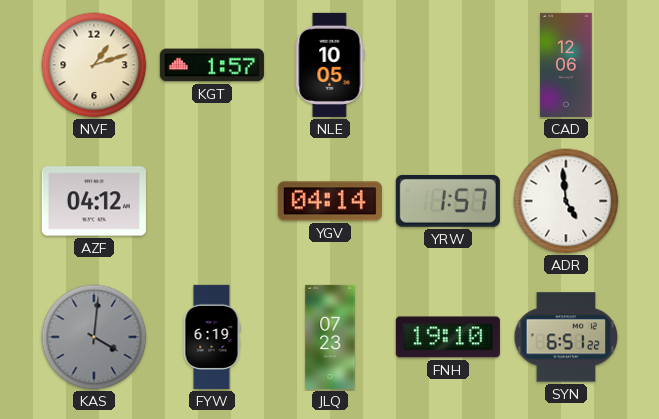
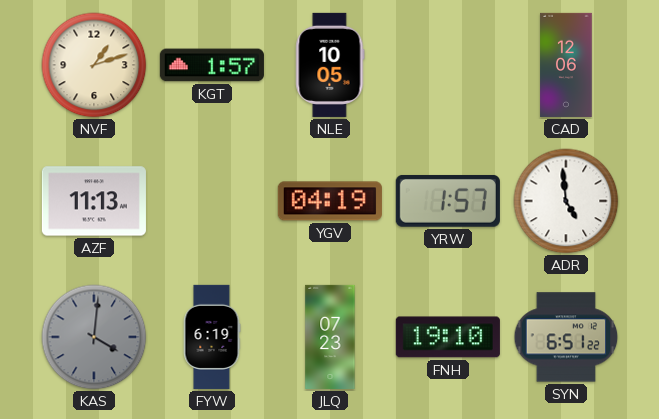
AZF: 04:12 -> 11:13 (94, 201)
YGV: 04:14 -> 04:19 (330, 201)
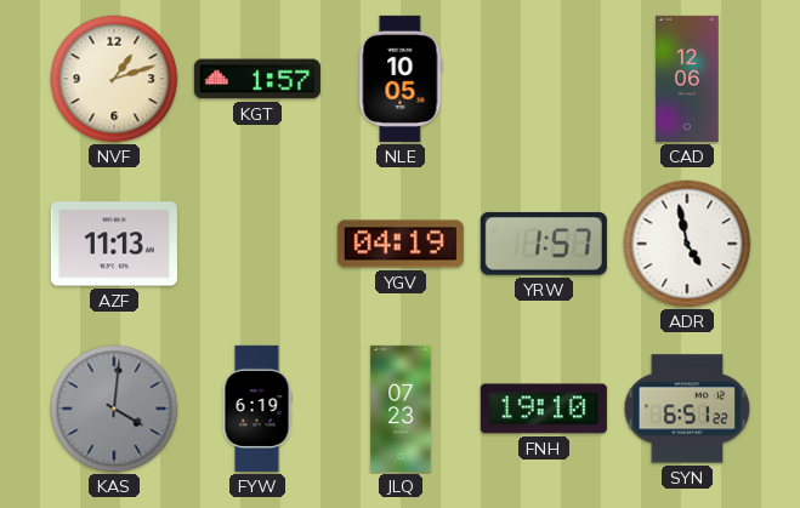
ADR: 4:59 -> 4:58 (687, 244)
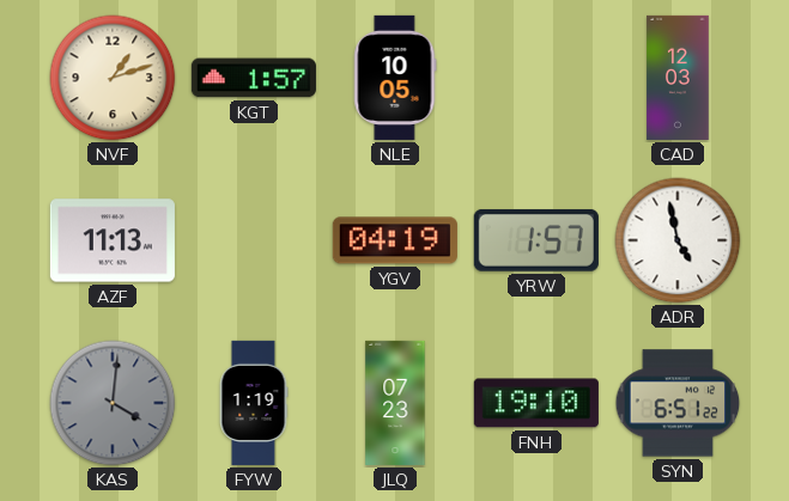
CAD: 12:06 -> 12:03 (678, 78)
FYW: 6:19 -> 1:19 (254, 403)
